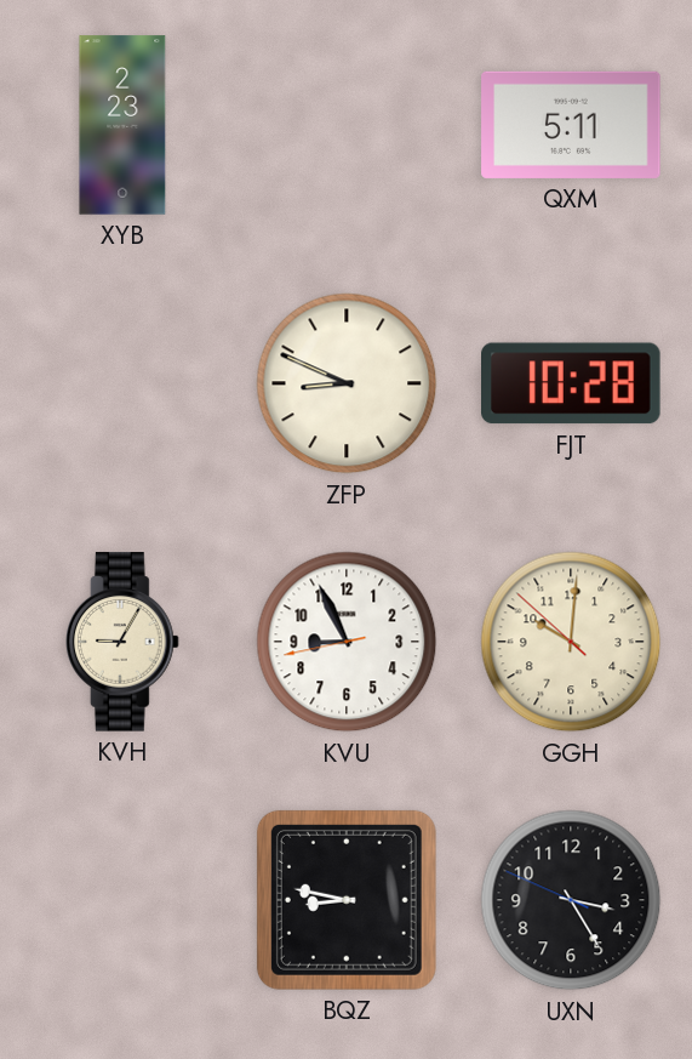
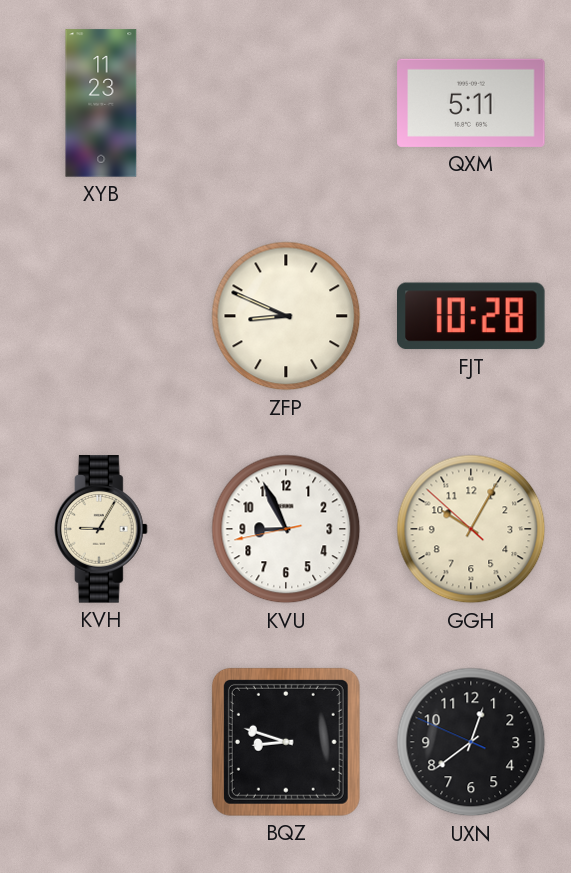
XYB: 2:23 -> 11:23 (101, 103)
GGH: 10:00 -> 10:04 (471, 529)
BQZ: 8:47 -> 8:48 (286, 742)
UXN: 3:24 -> 12:38 (471, 742)
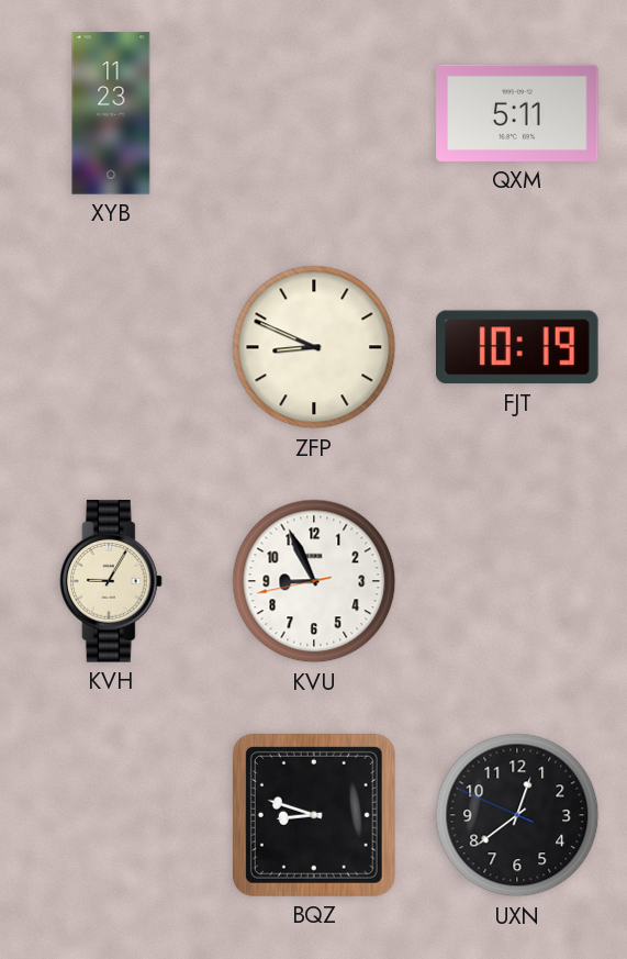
FJT: 10:28 -> 10:19 (518, 347)
GGH: 10:04 -> none (471, 529)
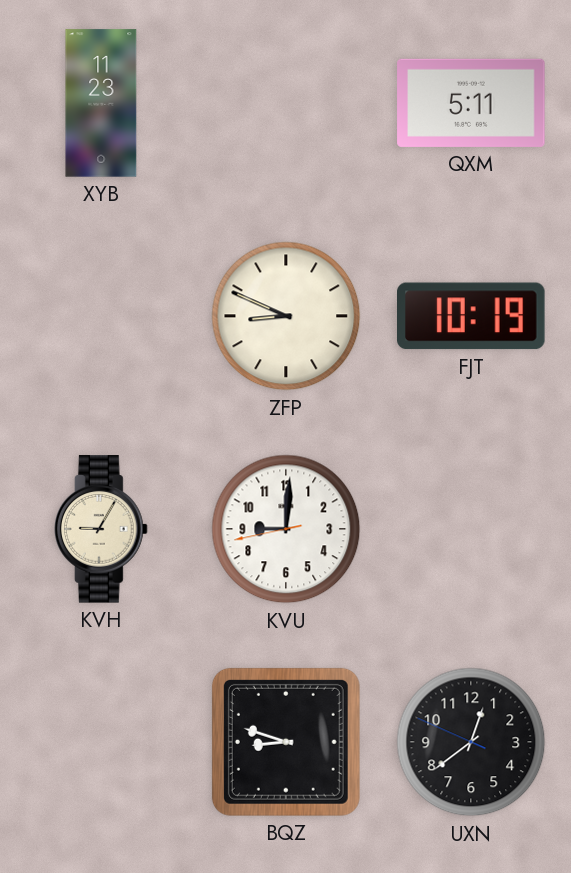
KVU: 8:55 -> 9:00 (286, 529)
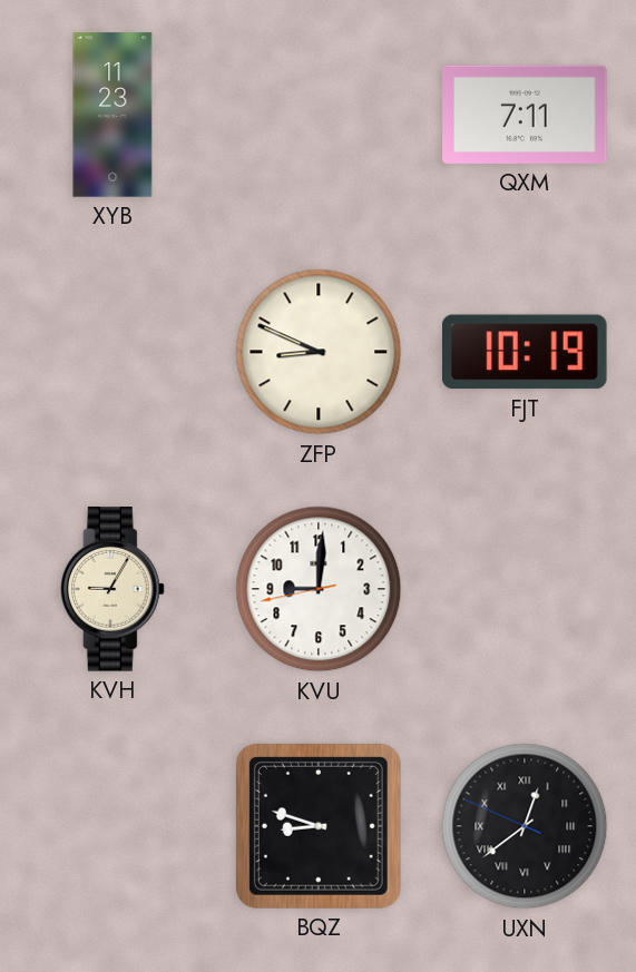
QXM: 5:11 -> 7:11 (525, 115)
UXN numerals: Arabic -> Roman (525, 826)
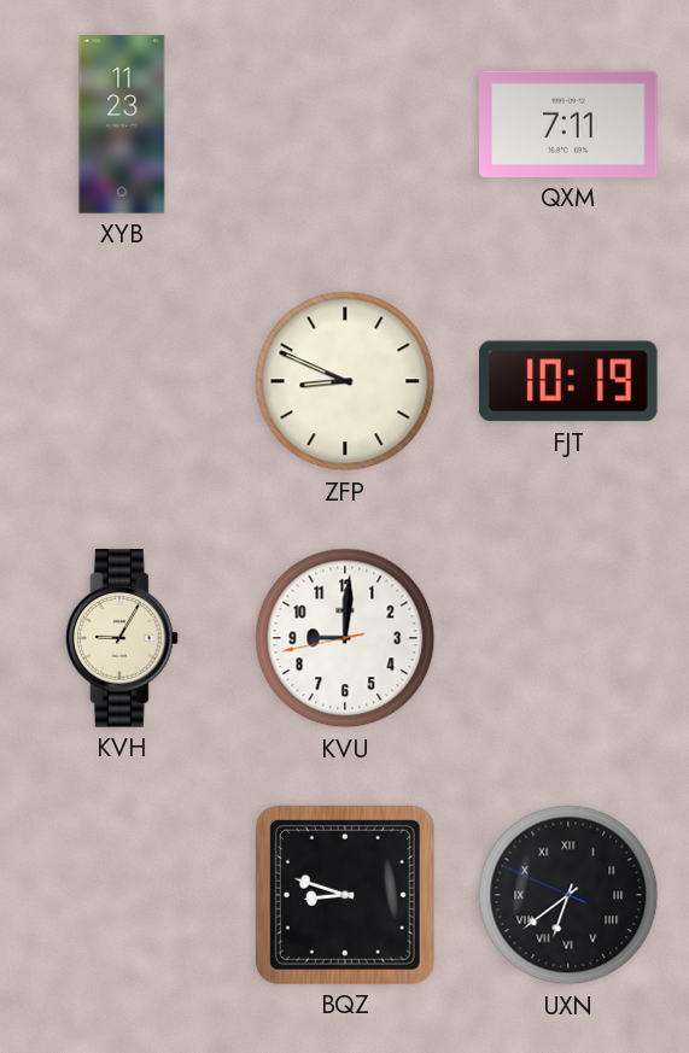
UXN: 12:38 -> 6:38 (568, 895)
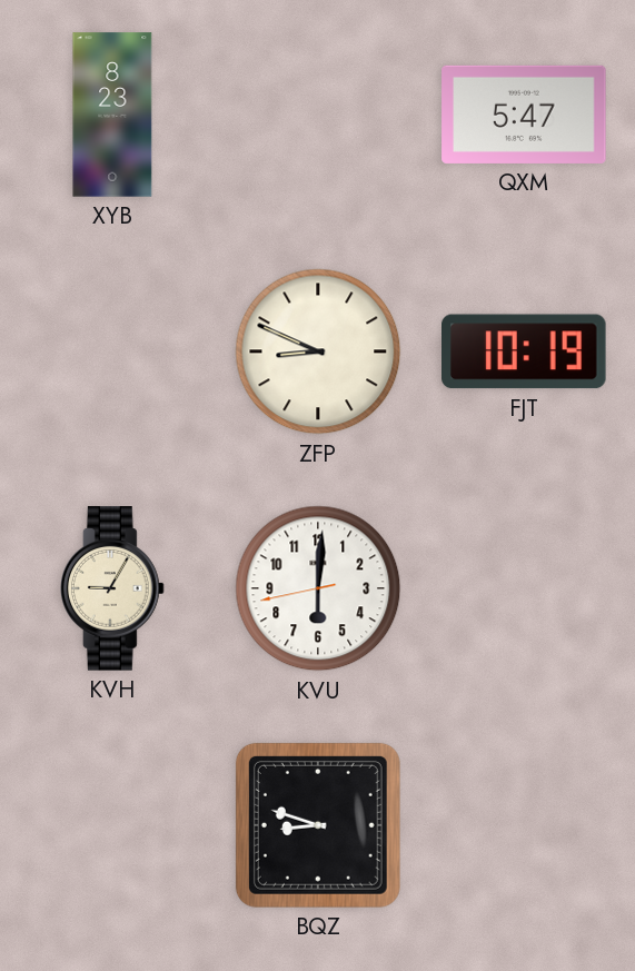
XYB: 11:23 -> 8:23 (112, 115)
QXM: 7:11 -> 5:47 (524, 115)
KVU: 9:00 -> 6:00 (318, 588)
UXN: 6:38 -> none (568, 895)
